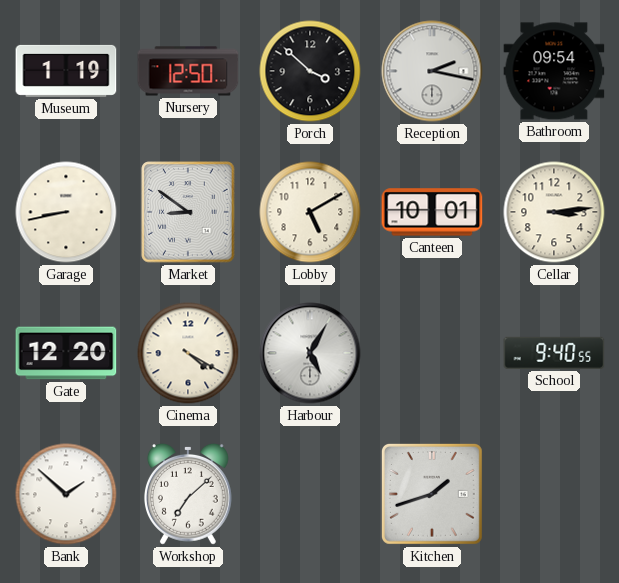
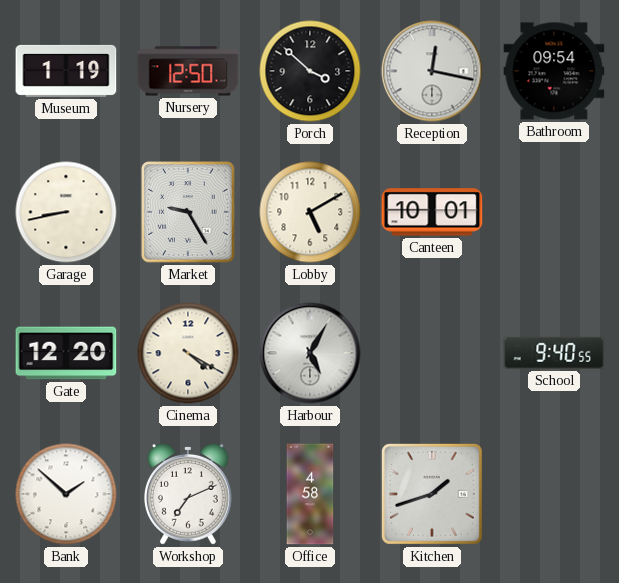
Reception: 2:17 -> 12:17 (432, 71)
Market: 8:51 -> 9:25 (188, 212)
Cellar: 3:14 -> none (554, 212)
Workshop: 7:08 -> 7:11 (188, 494)
Office: none -> 4:58 (310, 494)
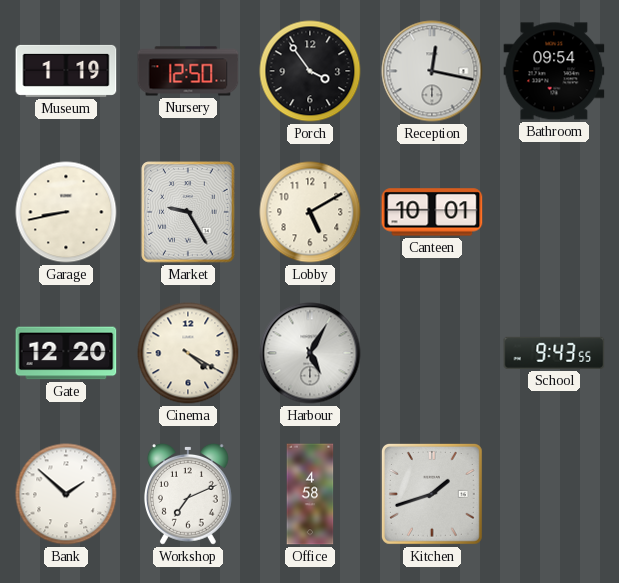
Porch: 3:52 -> 3:54 (310, 71)
School: 9:40 -> 9:43 (554, 353)
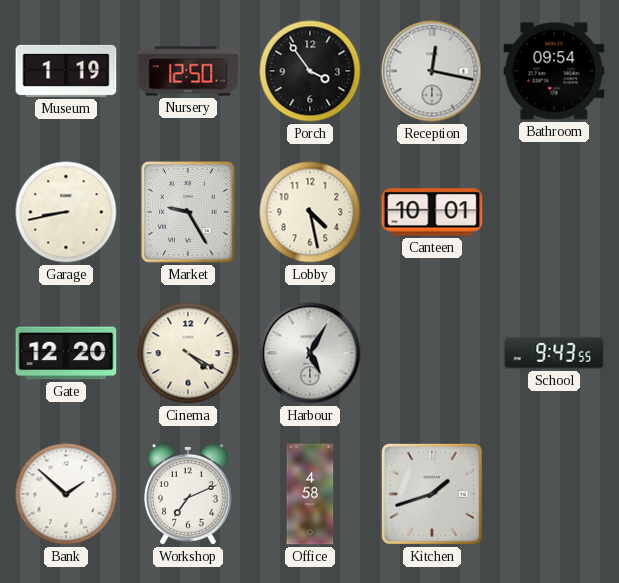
Lobby: 5:10 -> 4:28 (310, 212)
